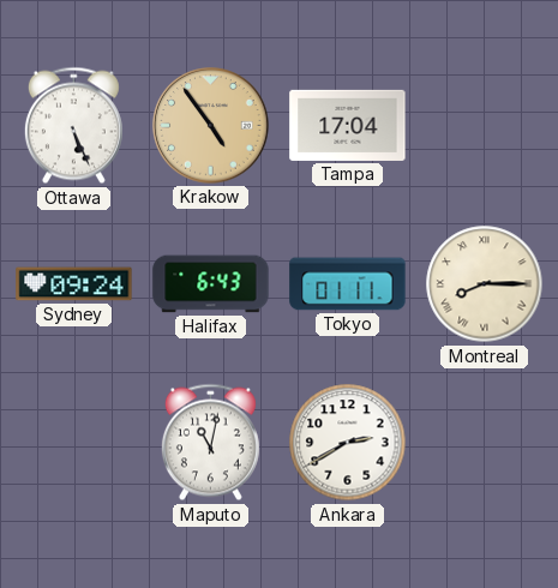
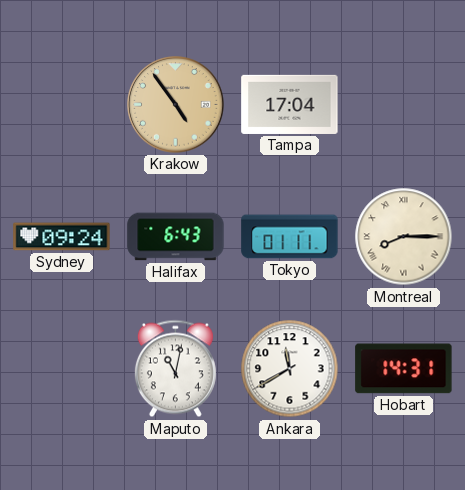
Ottawa: 5:26 -> none (73, 126)
Ankara: 2:40 -> 11:40 (290, 369)
Hobart: none -> 14:31 (404, 369)
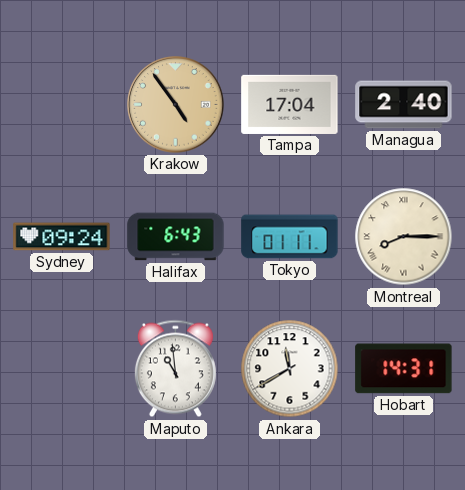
Managua: none -> 2:40 (404, 105)
Maputo: 11:02 -> 10:59 (175, 369)
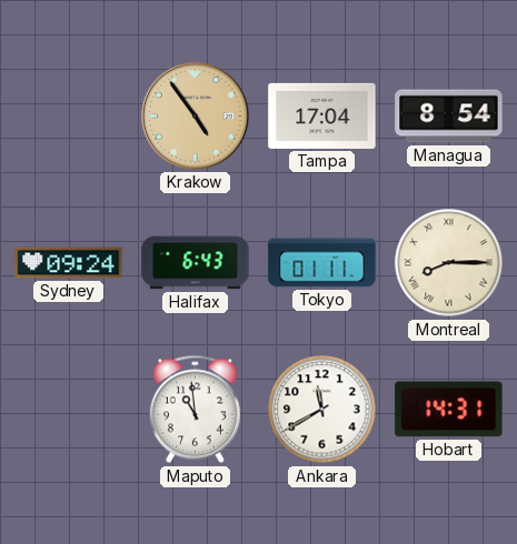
Managua: 2:40 -> 8:54 (449, 117)
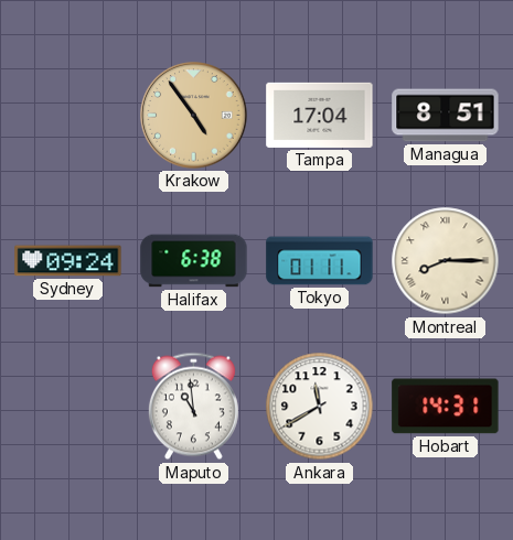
Managua: 8:54 -> 8:51 (446, 116)
Halifax: 6:43 -> 6:38 (194, 261)
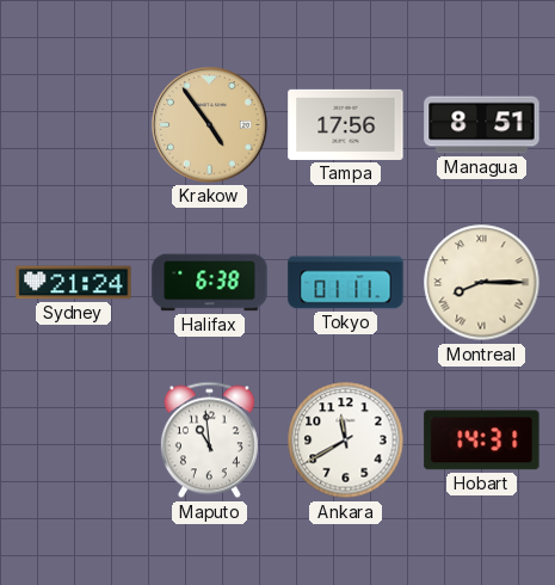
Tampa: 17:04 -> 17:56 (346, 124)
Sydney: 09:24 -> 21:24 (74, 283)
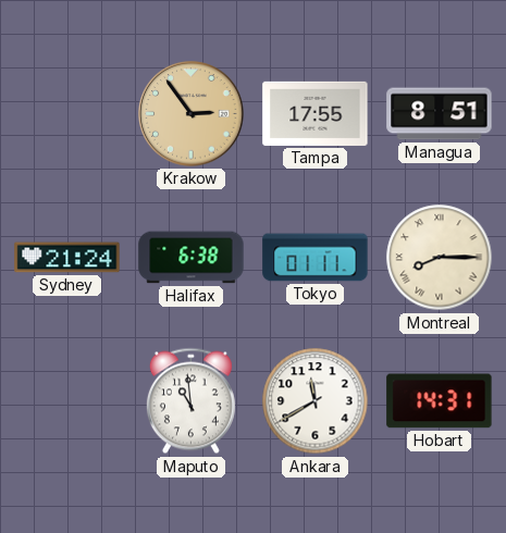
Krakow: 4:54 -> 2:54 (192, 114)
Tampa: 17:56 -> 17:55 (316, 113)
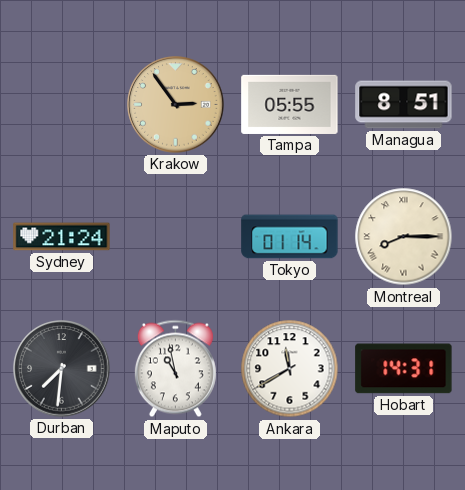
Tampa: 17:55 -> 05:55 (290, 104)
Halifax: 6:38 -> none (192, 258)
Tokyo: 01:11 -> 01:14 (290, 237)
Durban: none -> 7:31 (62, 369)
Maputo: 10:59 -> 10:58 (175, 369)
